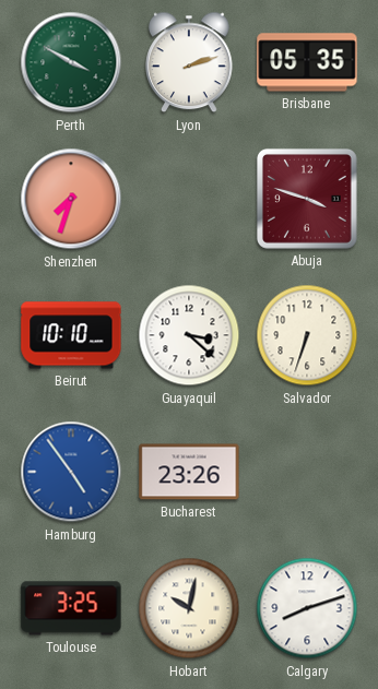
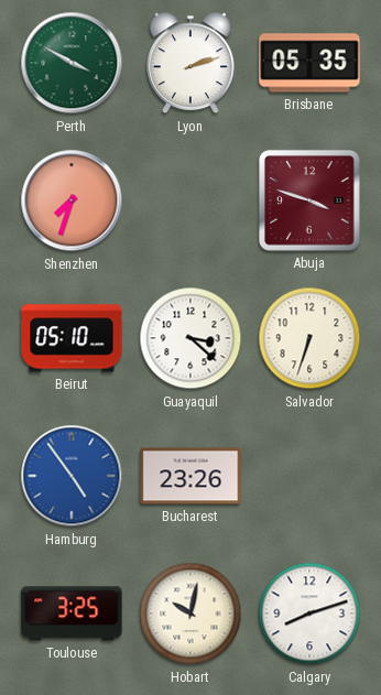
Beirut: 10:10 -> 05:10 (72, 338)
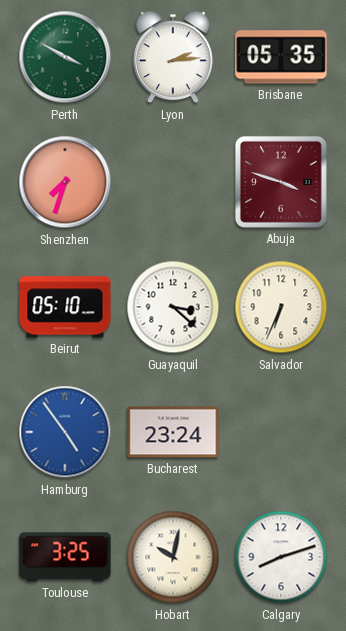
Lyon: 2:12 -> 2:14 (174, 57)
Salvador: 6:33 -> 6:34 (281, 307)
Bucharest: 23:26 -> 23:24 (173, 432)
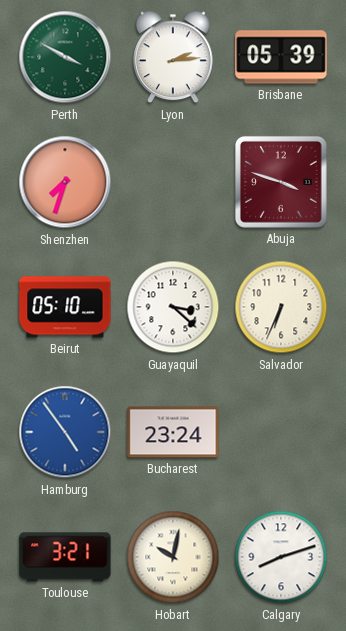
Brisbane: 05:35 -> 05:39 (281, 57)
Toulouse: 3:25 -> 3:21 (65, 557)
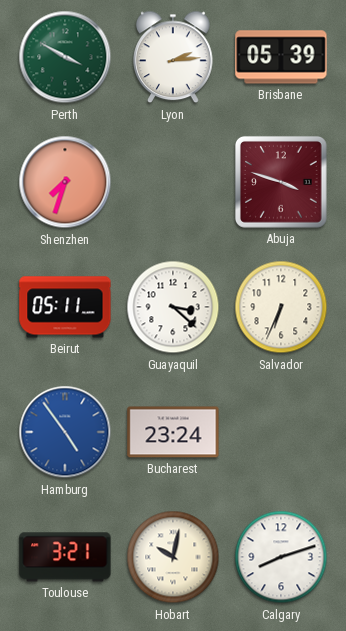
Beirut: 05:10 -> 05:11 (65, 307)
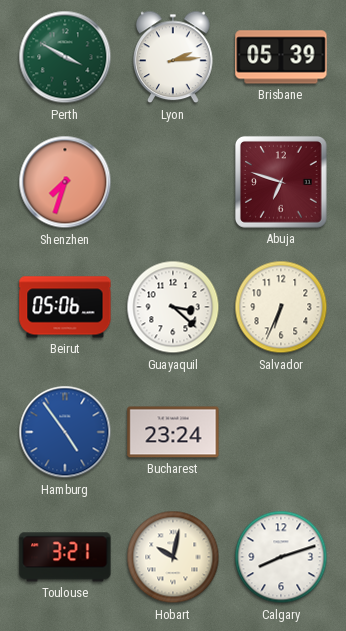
Abuja: 3:48 -> 6:48 (281, 182)
Beirut: 05:11 -> 05:06 (65, 307)
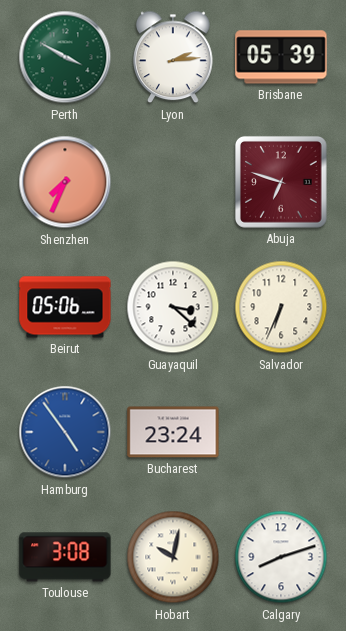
Shenzhen: 7:33 -> 7:34 (65, 182)
Toulouse: 3:21 -> 3:08 (65, 557)
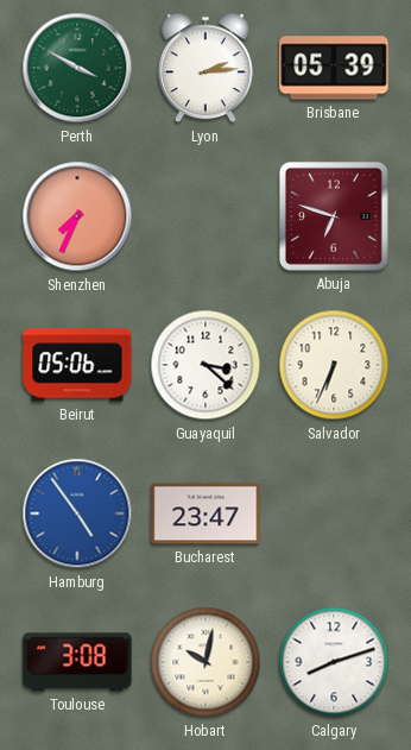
Bucharest: 23:24 -> 23:47 (205, 513)
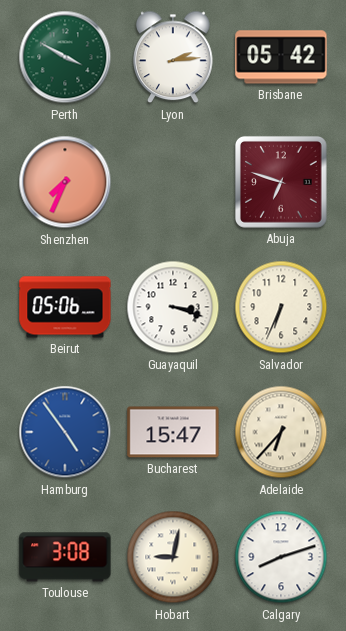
Brisbane: 05:39 -> 05:42 (281, 57)
Guayaquil: 3:22 -> 3:18 (173, 307)
Bucharest: 23:47 -> 15:47 (173, 432)
Adelaide: none -> 6:37 (281, 432)
Hobart: 10:02 -> 9:02 (173, 557)
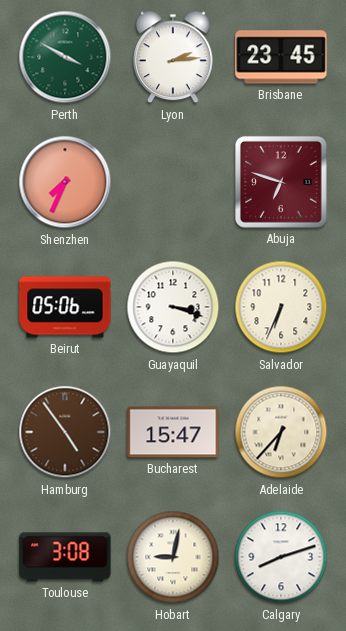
Brisbane: 05:42 -> 23:45 (281, 57)
Hamburg dial: blue -> brown (65, 432)
